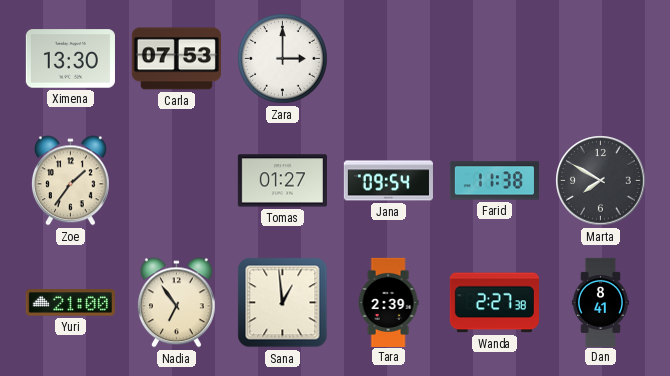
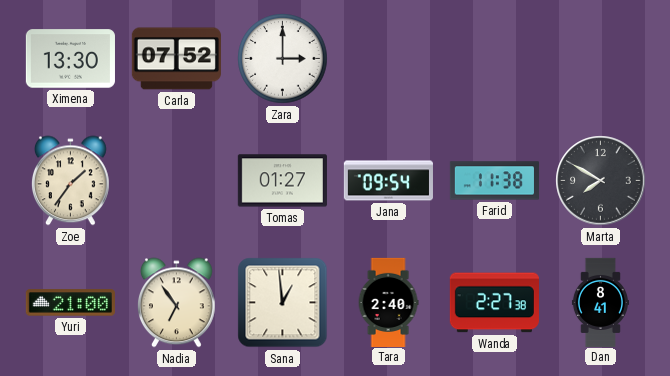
Carla: 07:53 -> 07:52 (176, 59)
Tara: 2:39 -> 2:40 (388, 302)
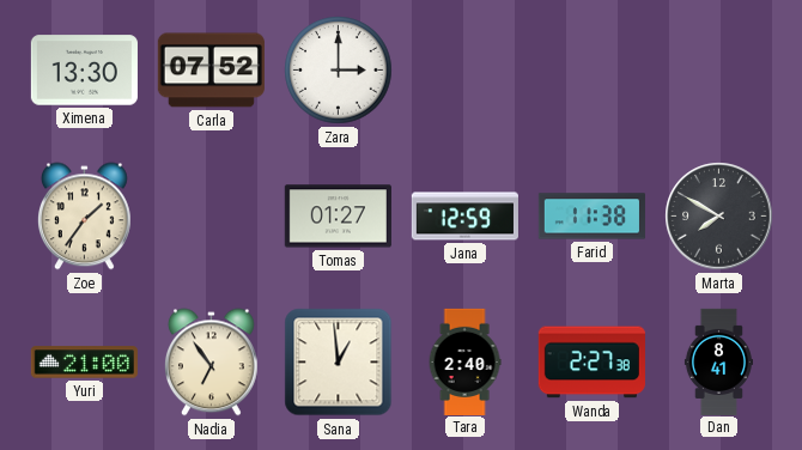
Jana: 09:54 -> 12:59 (464, 217)
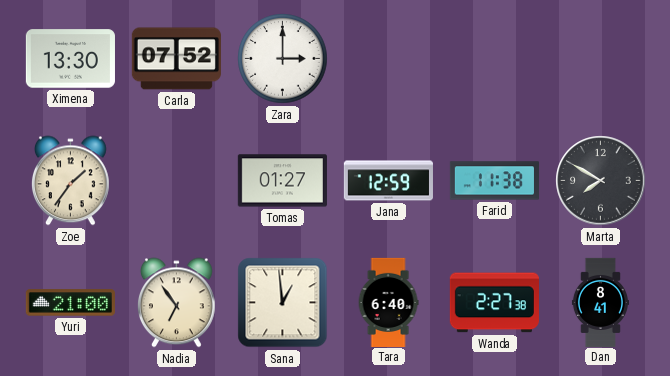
Tara: 2:40 -> 6:40 (388, 302)
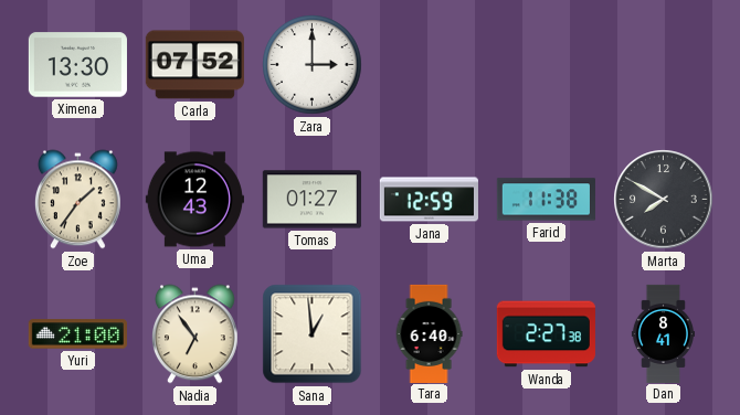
Uma: none -> 12:43 (194, 200)
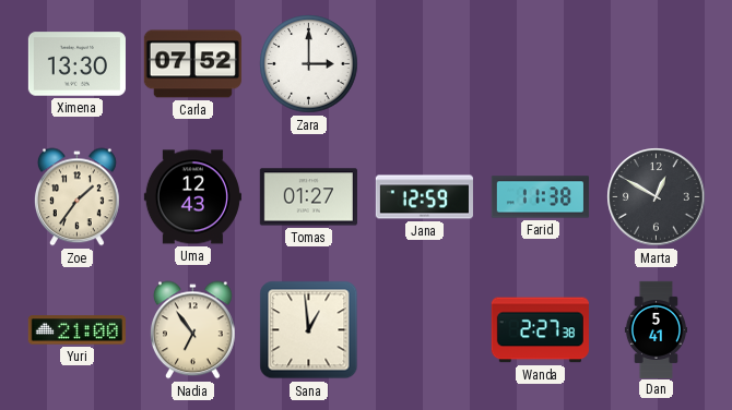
Marta: 7:50 -> 12:50 (657, 197)
Tara: 6:40 -> none (429, 333)
Dan: 8:41 -> 5:41 (656, 329)
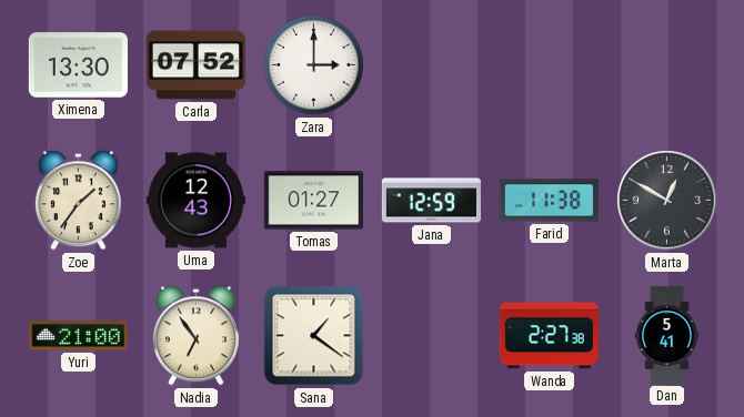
Sana: 12:59 -> 1:21 (314, 336)
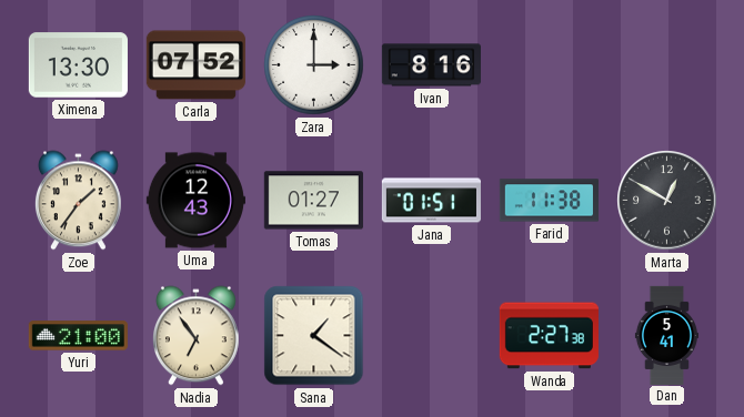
Ivan: none -> 8:16 (431, 65)
Jana: 12:59 -> 01:51 (431, 201)
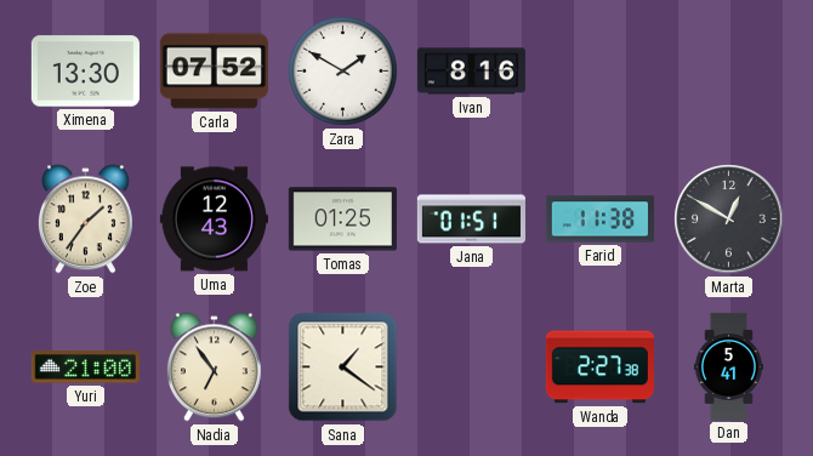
Zara: 3:00 -> 1:50 (343, 72)
Tomas: 01:27 -> 01:25 (342, 220)
